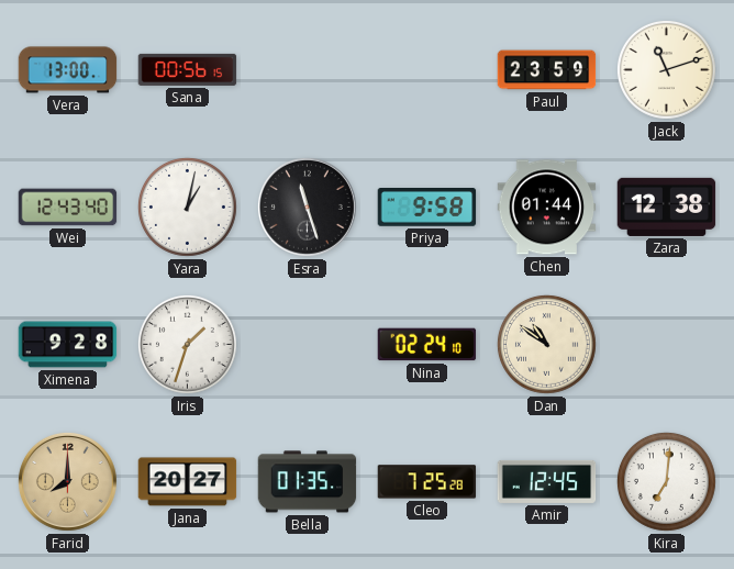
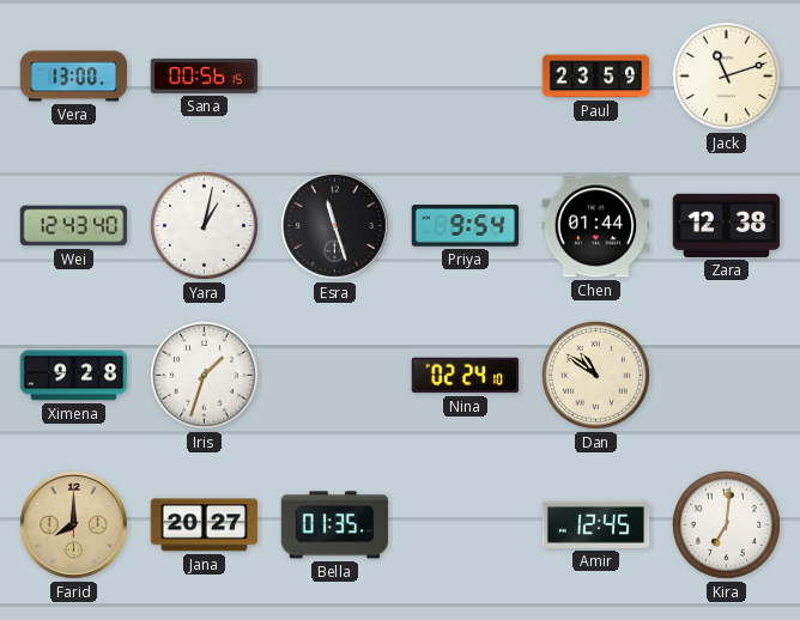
Priya: 9:58 -> 9:54 (466, 226)
Cleo: 7:25 -> none (427, 482)
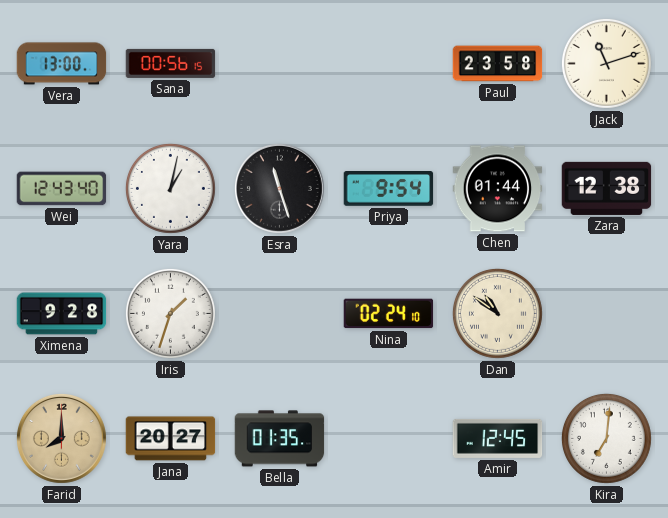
Paul: 23:59 -> 23:58 (498, 64)
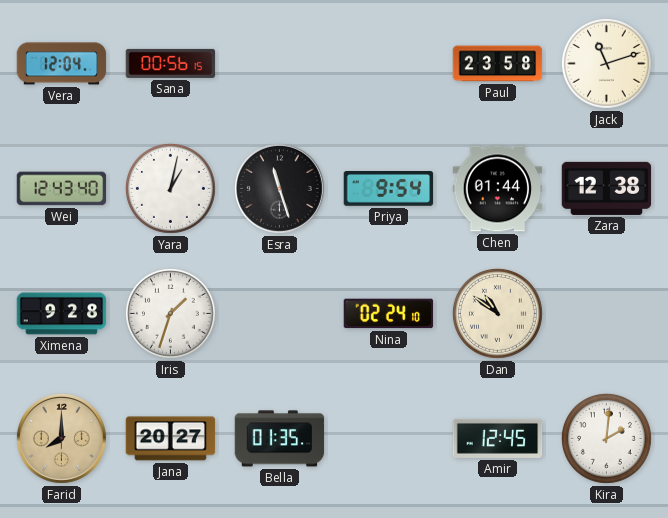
Vera: 13:00 -> 12:04 (62, 64)
Kira: 7:01 -> 2:01 (606, 438)
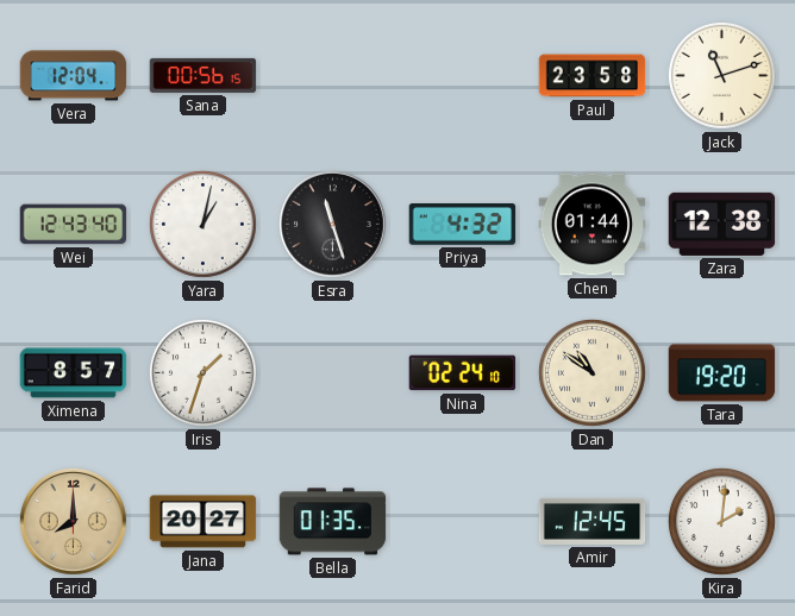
Priya: 9:54 -> 4:32 (463, 225)
Ximena: 9:28 -> 8:57 (74, 373)
Tara: none -> 19:20 (722, 373)
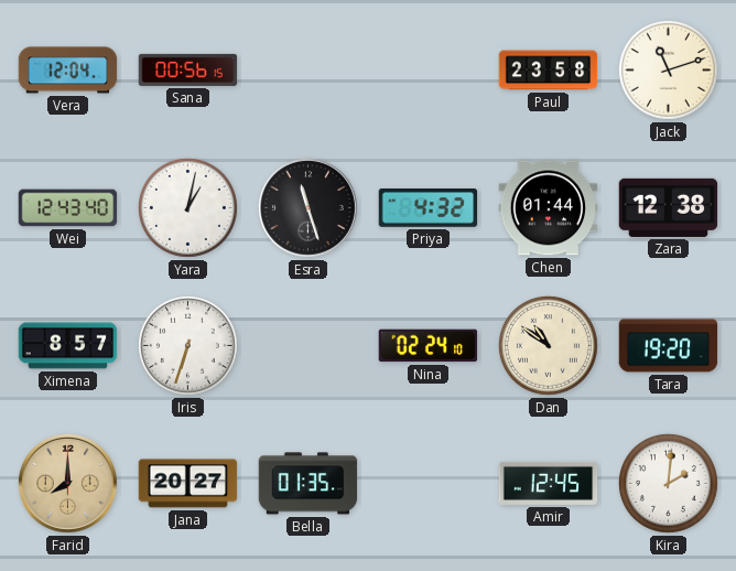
Iris: 1:33 -> 6:33 (187, 345)
